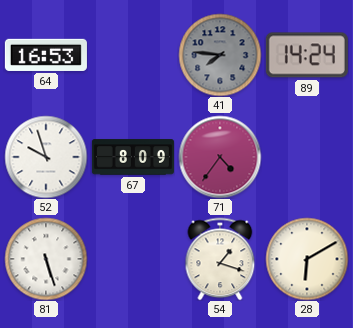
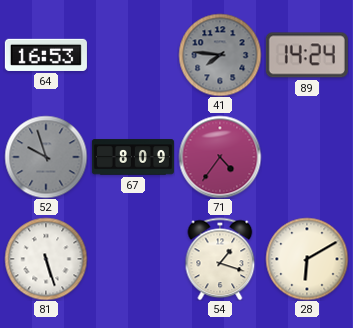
52 dial: white -> grey (46, 157)
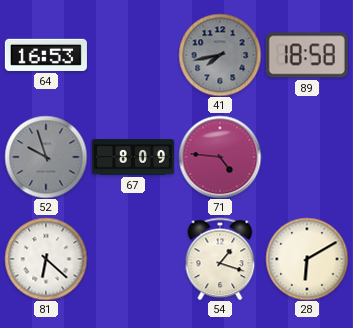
41: 7:46 -> 7:43 (220, 55)
89: 14:24 -> 18:58 (307, 55)
71: 4:36 -> 4:46 (220, 157)
81: 5:27 -> 6:22 (46, 259)
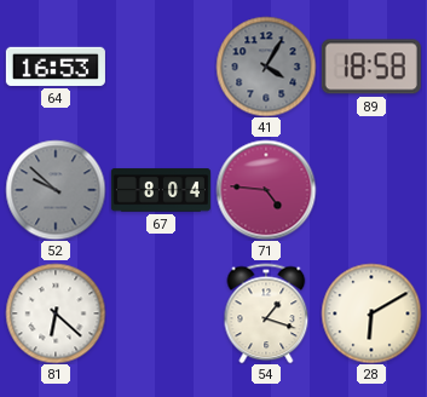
41: 7:43 -> 4:05 (266, 67)
52: 9:57 -> 9:52 (56, 190)
67: 8:09 -> 8:04 (161, 190)
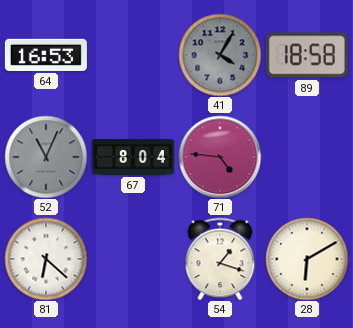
52: 9:52 -> 11:04 (46, 157)
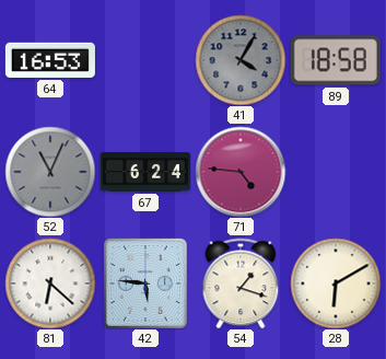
67: 8:04 -> 6:24 (145, 172)
42: none -> 5:46 (145, 283)
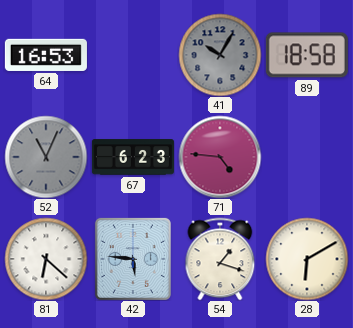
41: 4:05 -> 10:05 (220, 55)
67: 6:24 -> 6:23 (133, 157)
